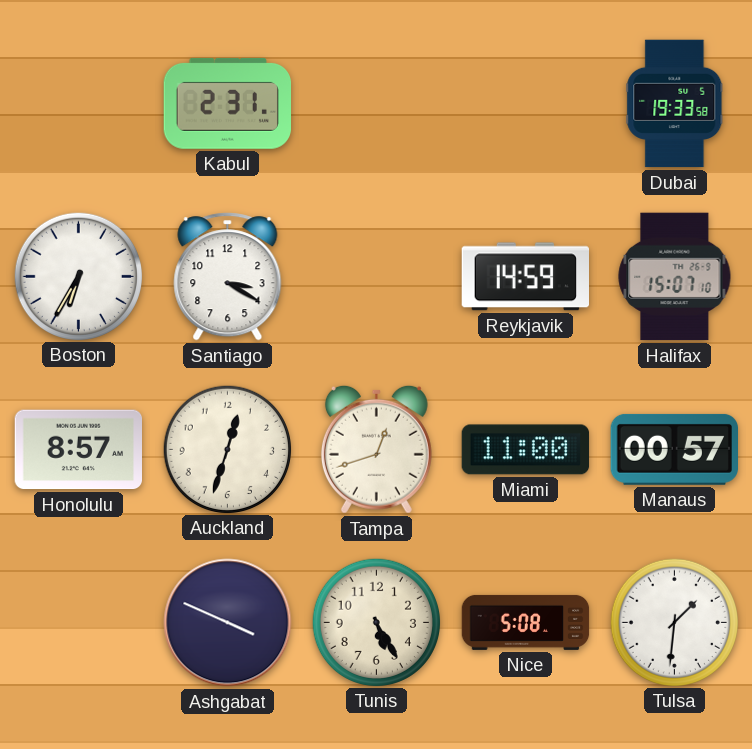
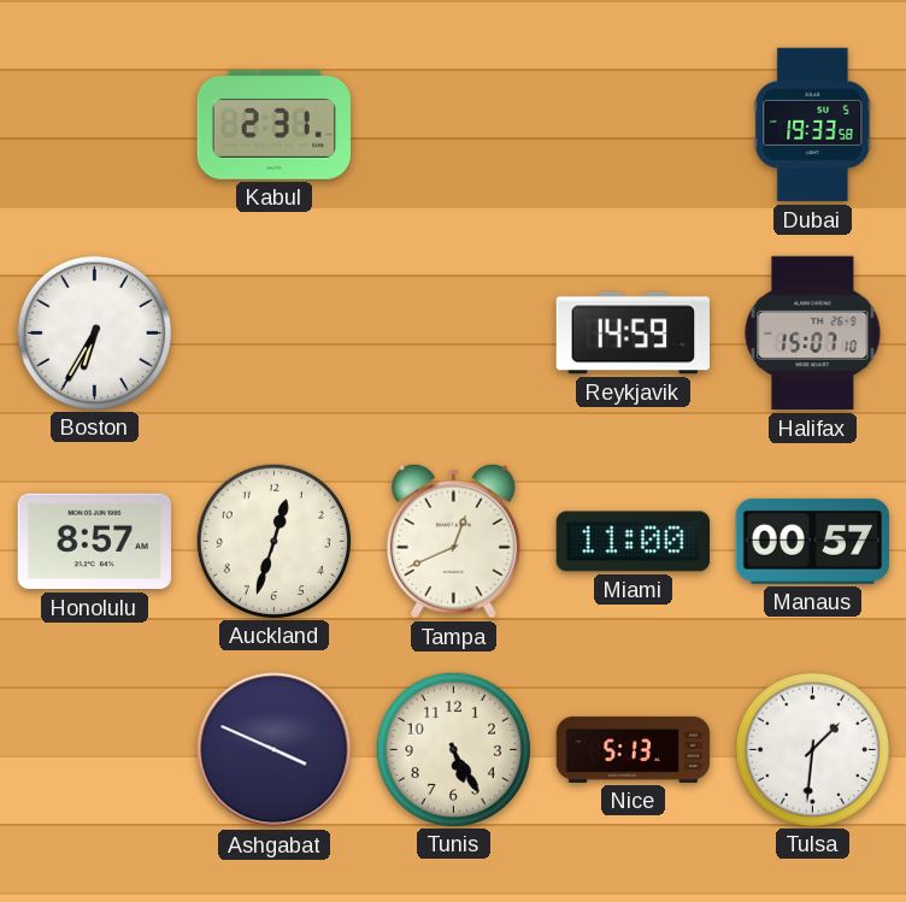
Santiago: 3:20 -> none (228, 277)
Tampa: 12:42 -> 12:41 (453, 541)
Nice: 5:08 -> 5:13 (634, 749)
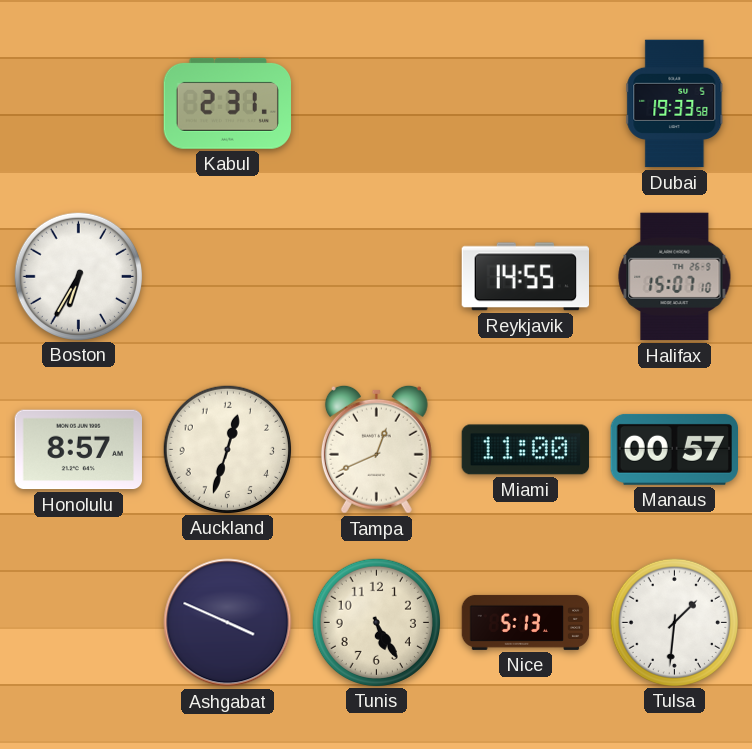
Reykjavik: 14:59 -> 14:55 (525, 277)
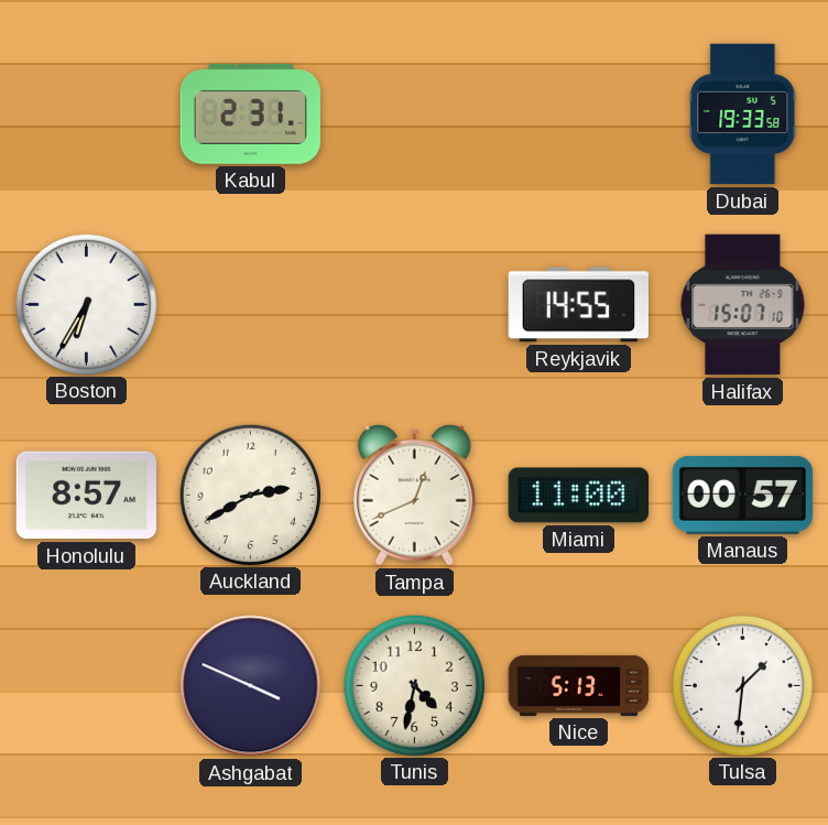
Auckland: 12:33 -> 2:40 (250, 495)
Tunis: 5:25 -> 4:32 (414, 685)
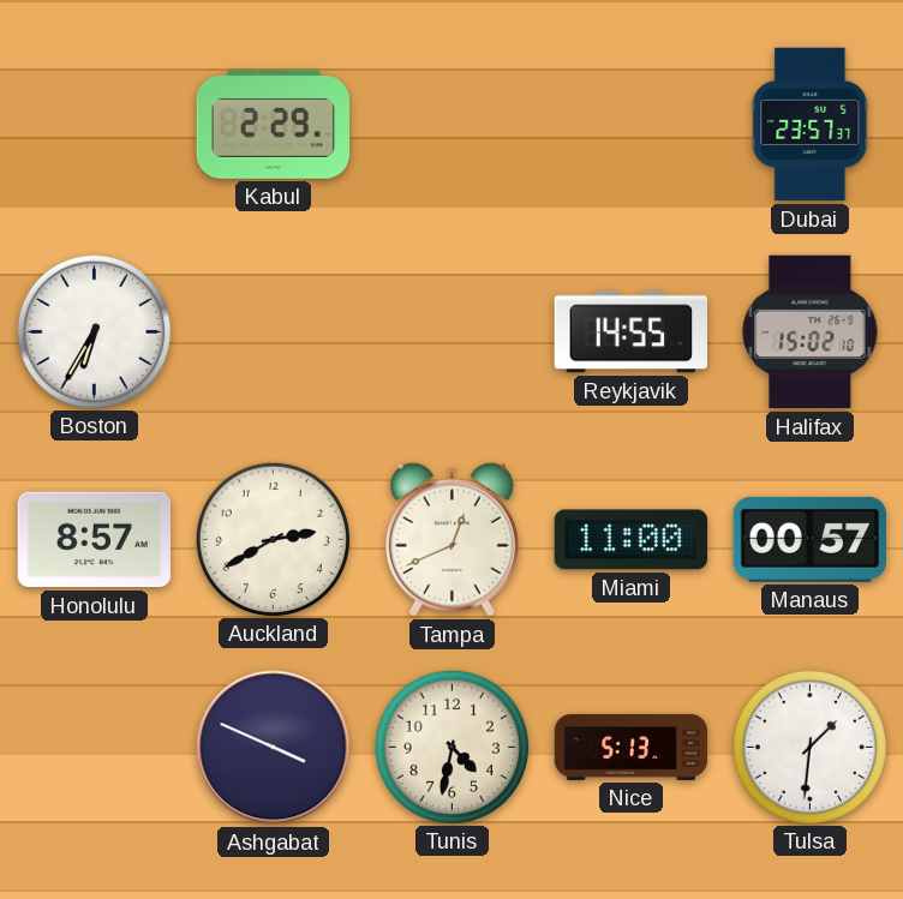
Kabul: 2:31 -> 2:29 (274, 124)
Dubai: 19:33 -> 23:57 (811, 125)
Halifax: 15:07 -> 15:02 (811, 332)
